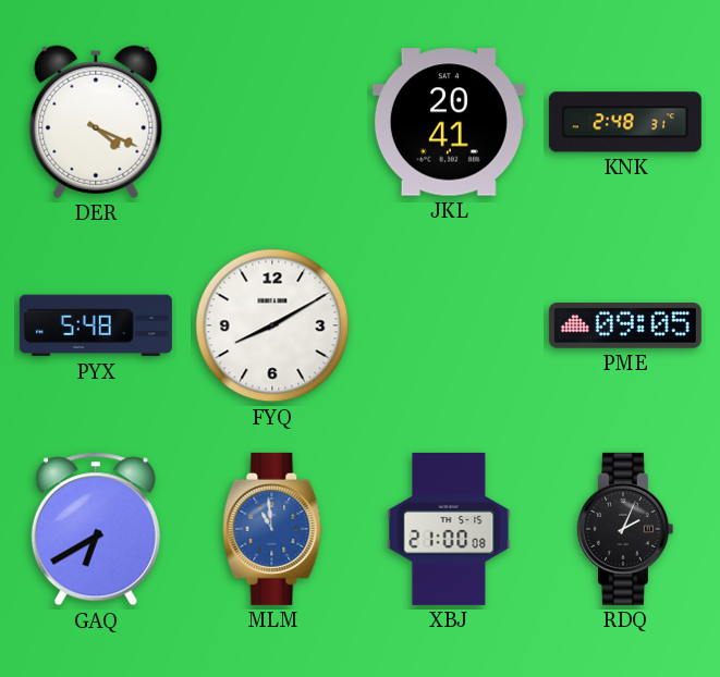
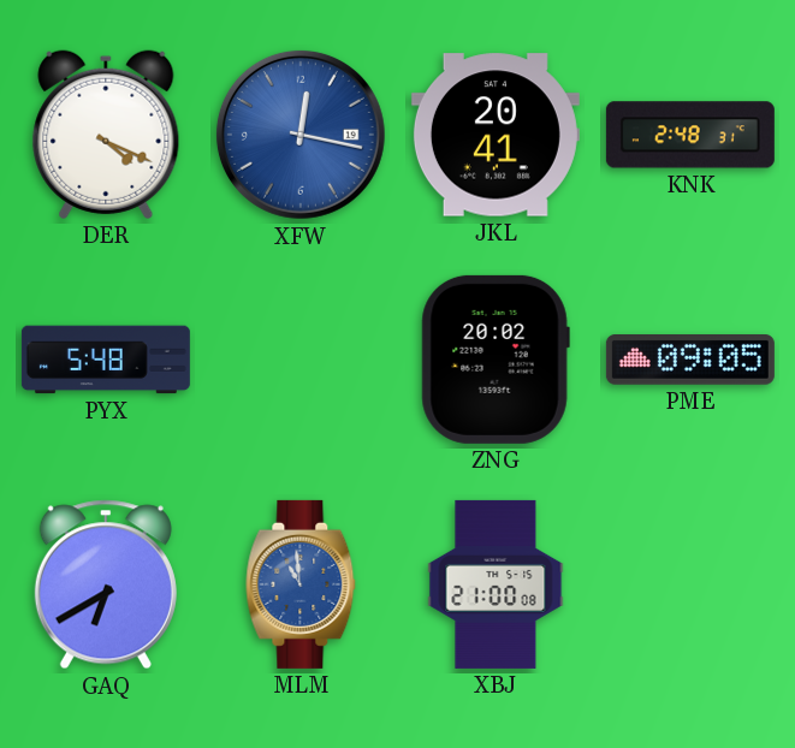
XFW: none -> 12:17 (301, 135)
FYQ: 8:10 -> none (272, 325)
ZNG: none -> 20:02 (496, 360)
RDQ: 2:04 -> none (624, 529)
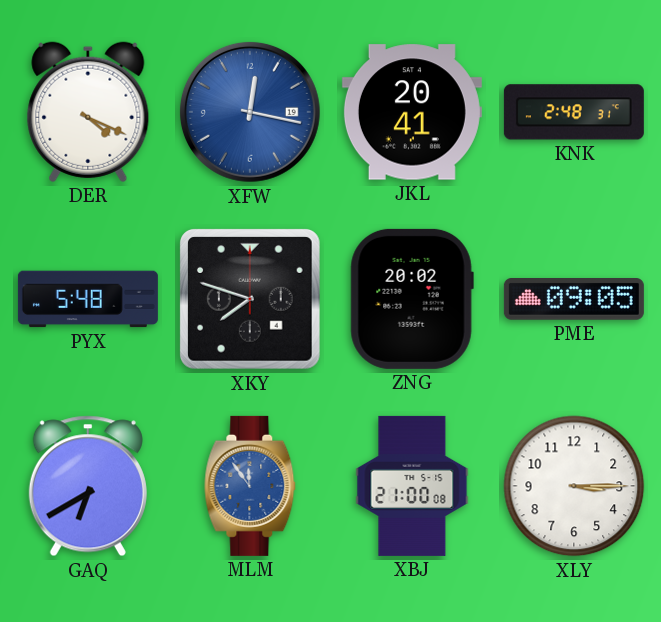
XKY: none -> 7:48 (250, 299)
MLM: 10:59 -> 11:54 (250, 486)
XLY: none -> 3:15 (574, 486)
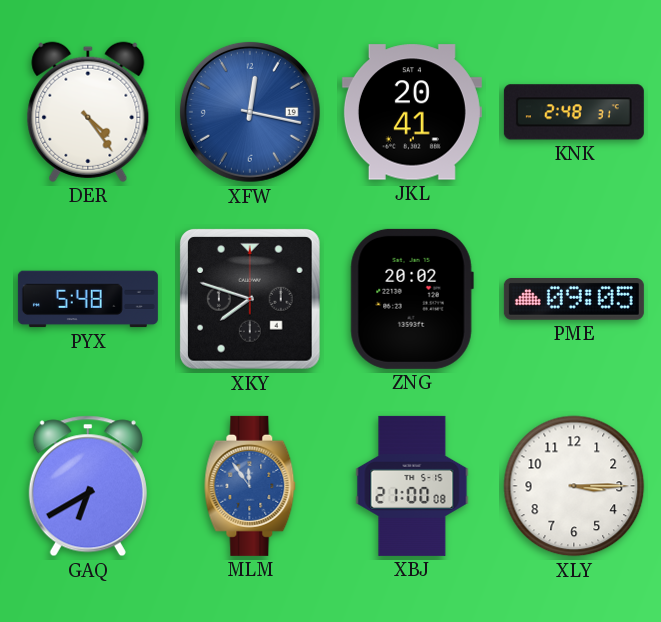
DER: 4:19 -> 4:24 (88, 112)
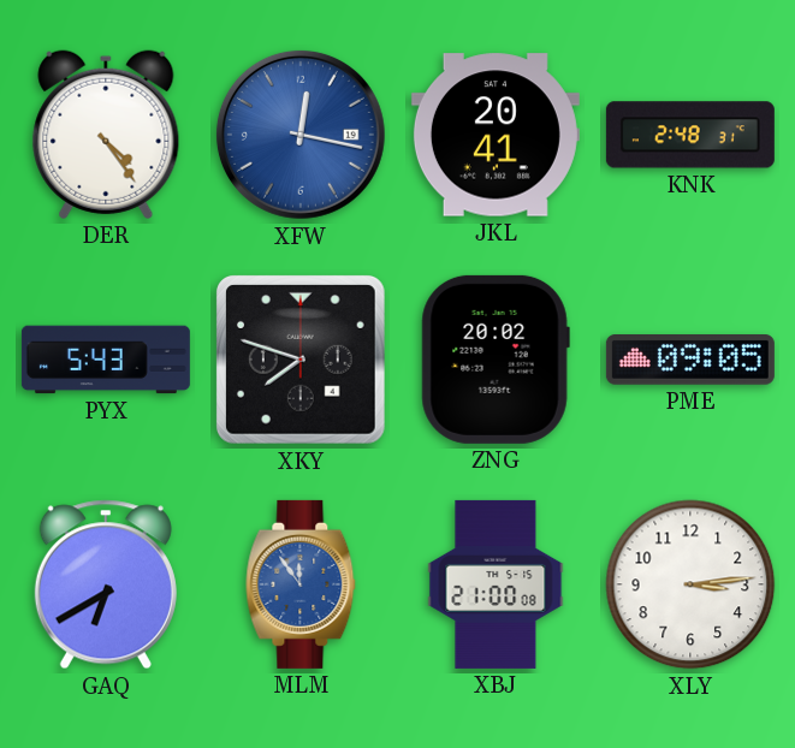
PYX: 5:48 -> 5:43 (106, 360)
XLY: 3:15 -> 3:14 (690, 584)
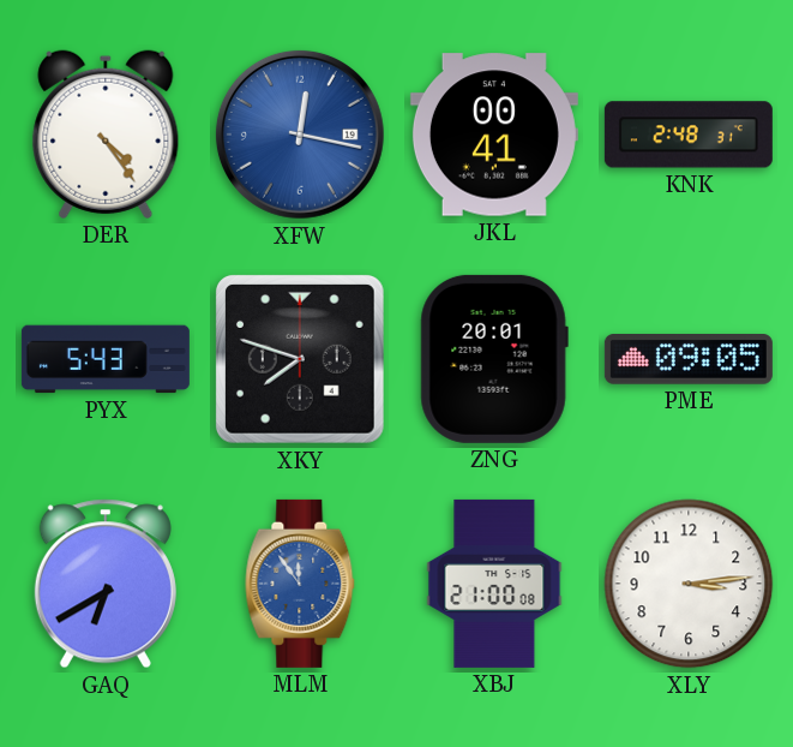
JKL: 20:41 -> 00:41 (494, 135)
ZNG: 20:02 -> 20:01 (494, 359)
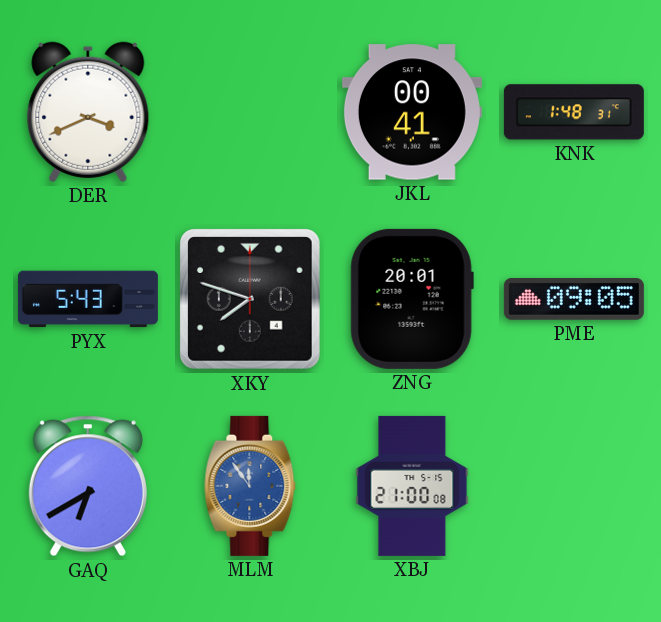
DER: 4:24 -> 3:41 (88, 112)
XFW: 12:17 -> none (300, 135)
KNK: 2:48 -> 1:48 (574, 112)
XLY: 3:14 -> none (689, 584)
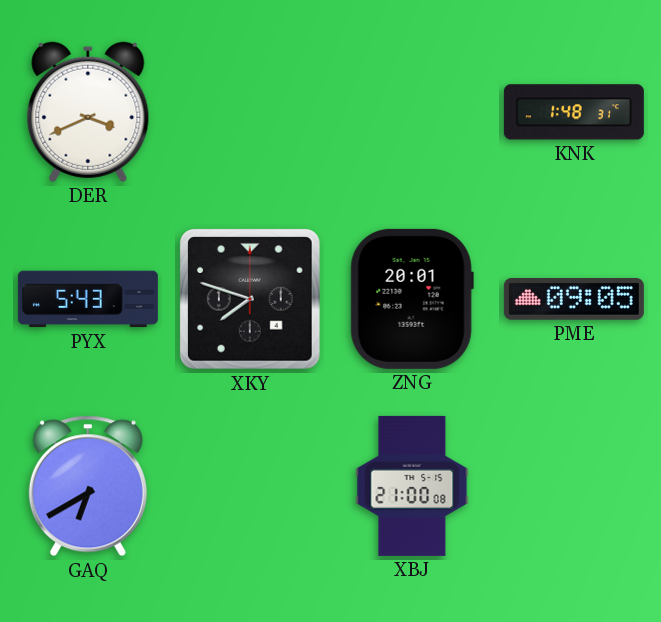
JKL: 00:41 -> none (412, 112)
MLM: 11:54 -> none (250, 486)
